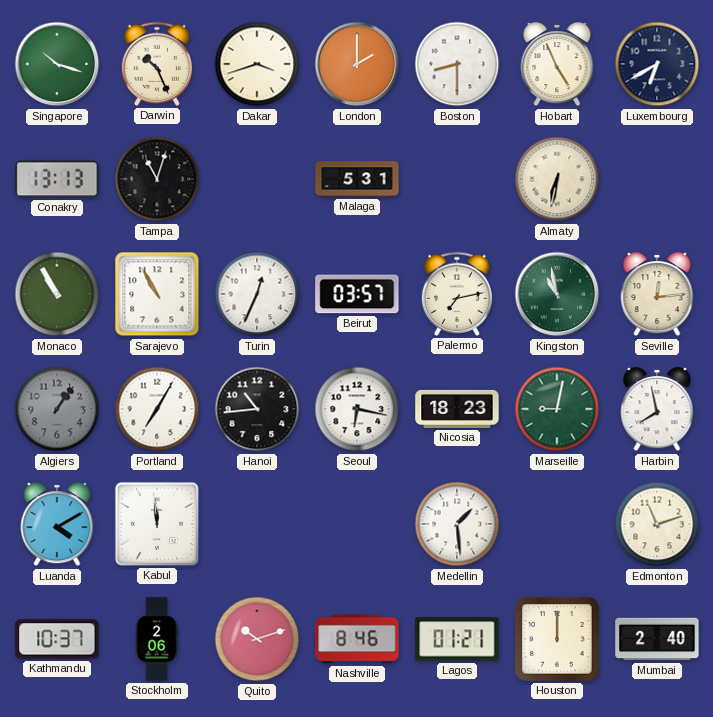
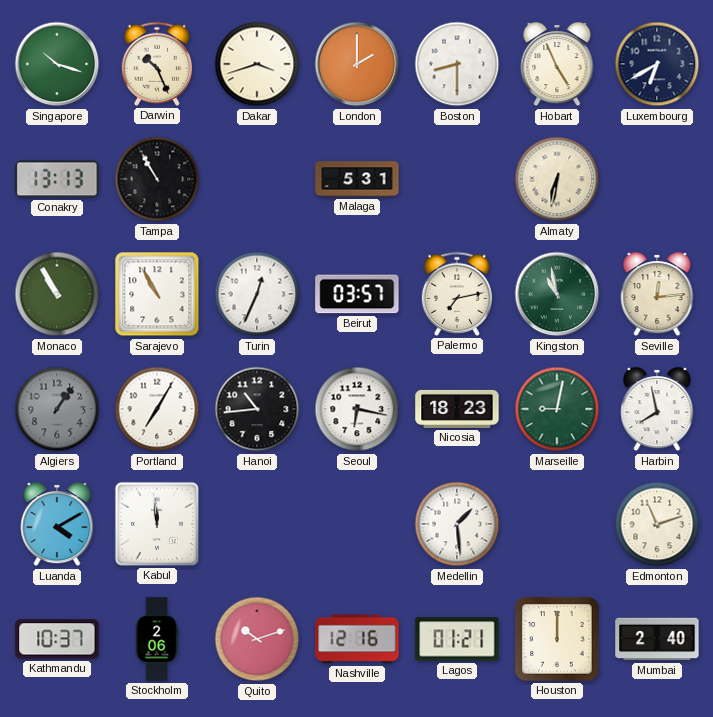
Tampa: 11:03 -> 10:55 (157, 179)
Nashville: 8:46 -> 12:16 (357, 639)
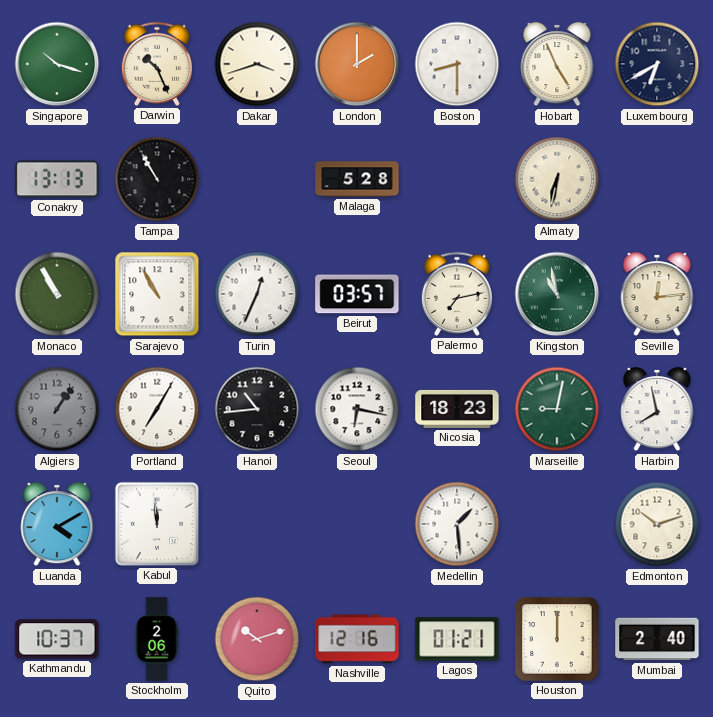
Malaga: 5:31 -> 5:28 (357, 179)
Edmonton: 11:12 -> 10:12 (657, 524)
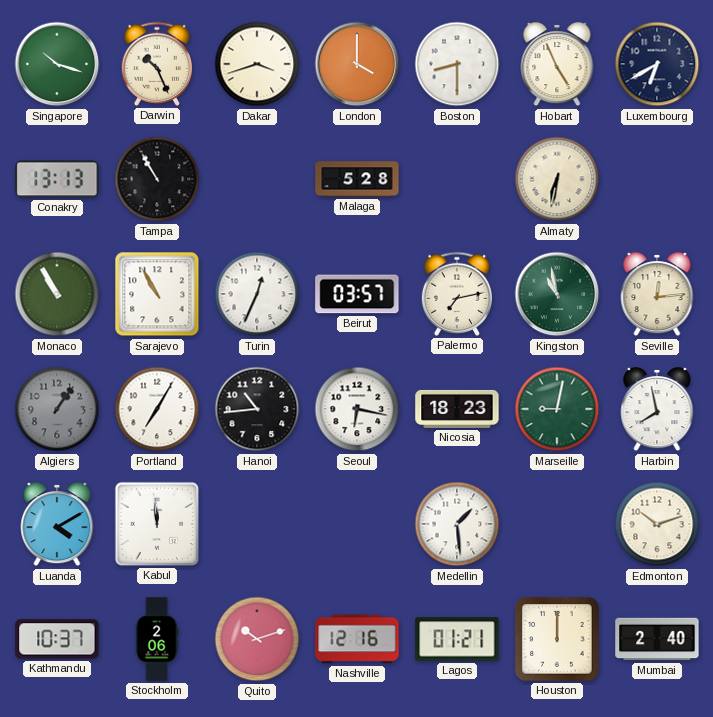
London: 2:00 -> 4:00 (357, 64)
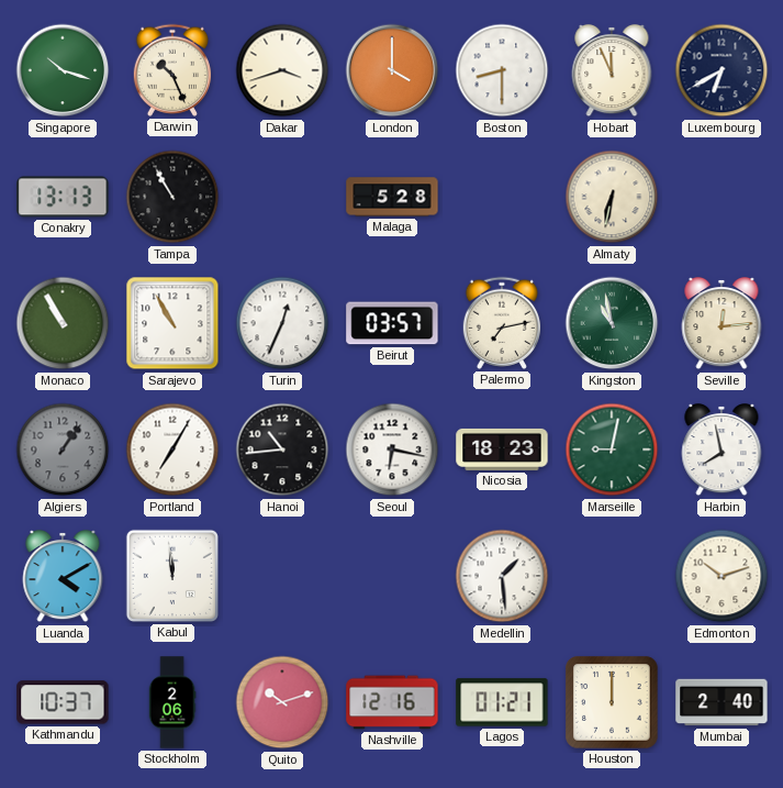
Hobart: 4:56 -> 11:56 (612, 71)
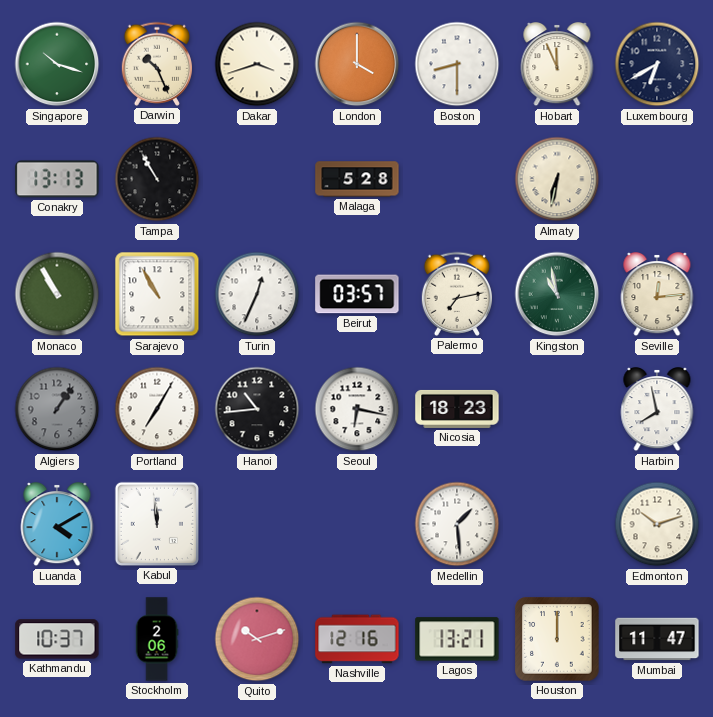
Marseille: 9:02 -> none (612, 450)
Lagos: 01:21 -> 13:21 (457, 639)
Mumbai: 2:40 -> 11:47 (657, 639)
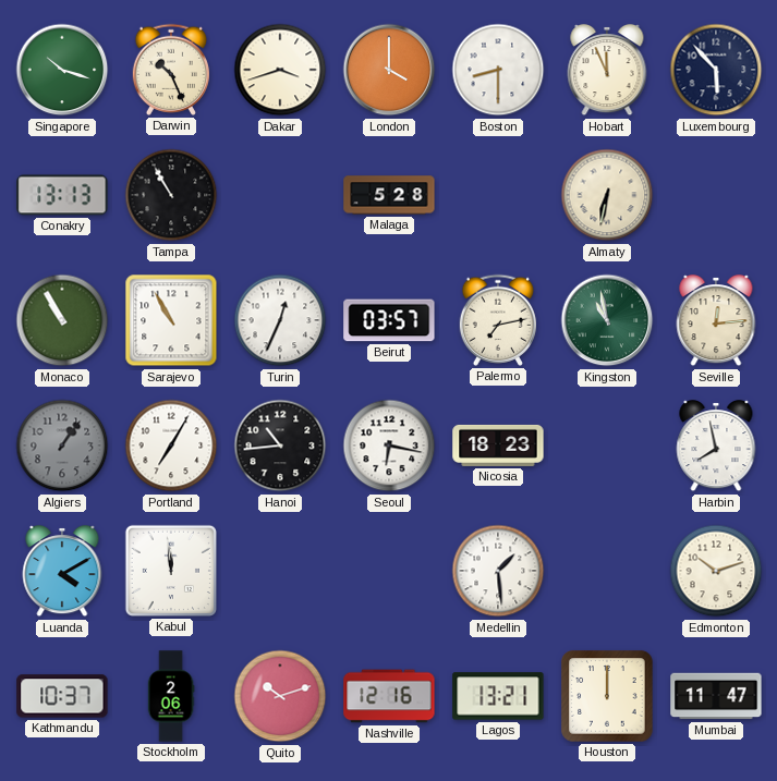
Luxembourg: 6:40 -> 5:53 (716, 70)
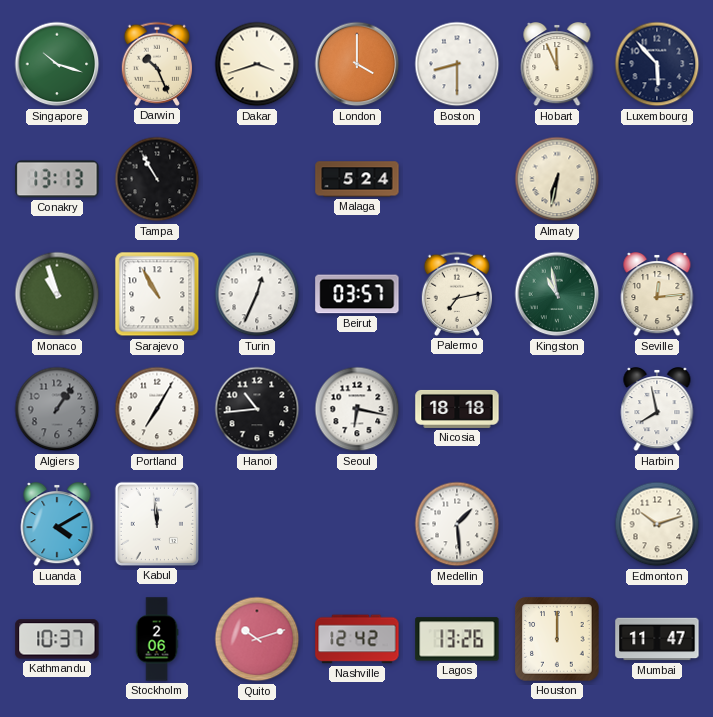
Malaga: 5:28 -> 5:24 (357, 179)
Monaco: 10:55 -> 10:57 (57, 294)
Nicosia: 18:23 -> 18:18 (457, 409)
Nashville: 12:16 -> 12:42 (357, 639)
Lagos: 13:21 -> 13:26 (457, 639)
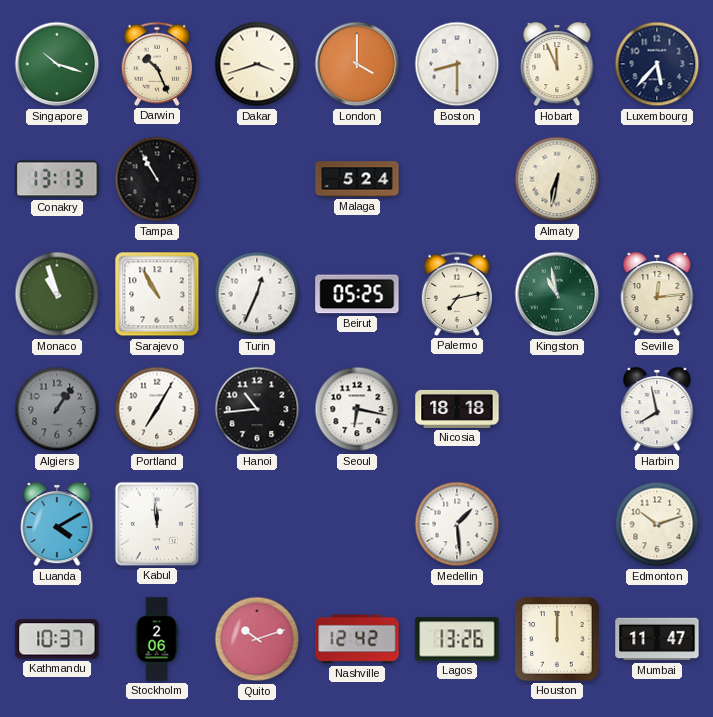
Luxembourg: 5:53 -> 5:37 (657, 64)
Beirut: 03:57 -> 05:25 (357, 294)
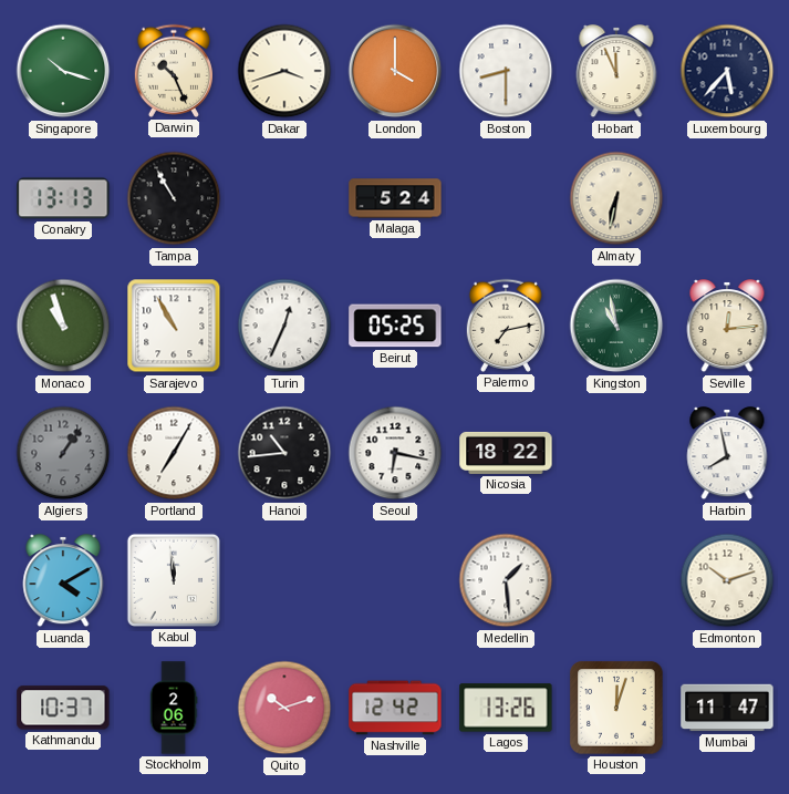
Nicosia: 18:18 -> 18:22 (506, 453)
Houston: 12:00 -> 12:03 (616, 708)
